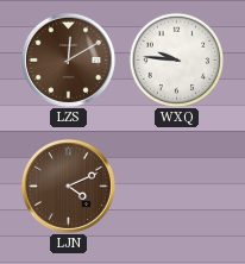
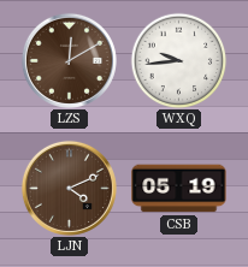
WXQ: 9:46 -> 9:44 (178, 60)
CSB: none -> 05:19 (179, 189)
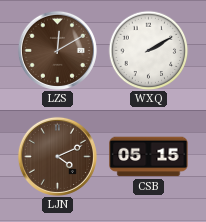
WXQ: 9:44 -> 2:10 (148, 50)
CSB: 05:19 -> 05:15 (149, 157)
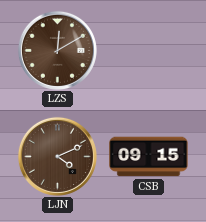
WXQ: 2:10 -> none (148, 50)
CSB: 05:15 -> 09:15 (149, 157)
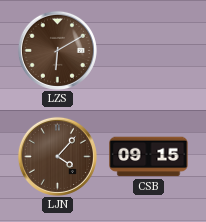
LZS: 12:10 -> 6:10 (57, 50)
LJN: 4:11 -> 4:07 (57, 156)
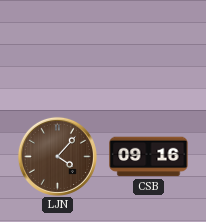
LZS: 6:10 -> none (57, 50)
CSB: 09:15 -> 09:16 (149, 157)
